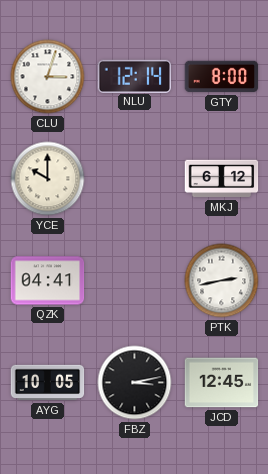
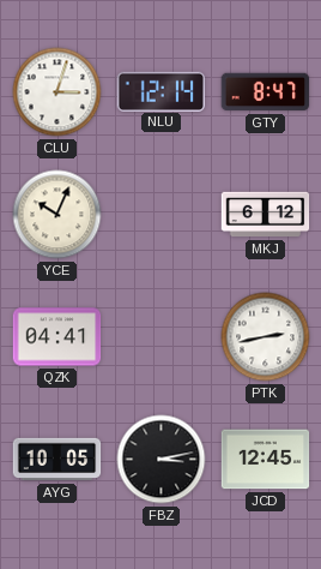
GTY: 8:00 -> 8:47 (266, 92)
YCE: 10:00 -> 10:04 (57, 215)
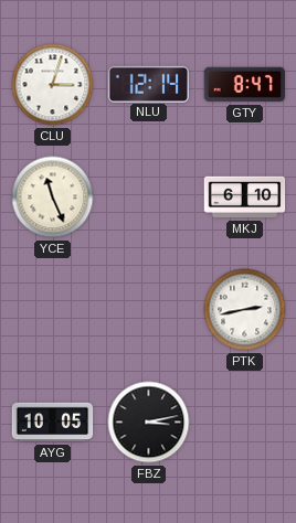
YCE: 10:04 -> 11:26 (53, 198)
MKJ: 6:12 -> 6:10 (245, 198)
QZK: 04:41 -> none (57, 337)
JCD: 12:45 -> none (266, 460)
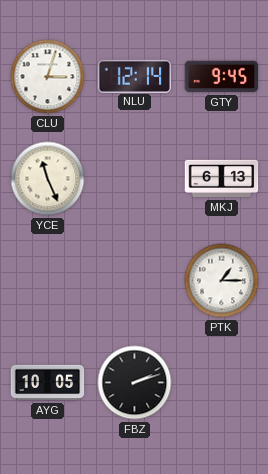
GTY: 8:47 -> 9:45 (222, 77)
MKJ: 6:10 -> 6:13 (222, 179)
PTK: 2:43 -> 1:15 (222, 281)
FBZ: 3:13 -> 2:12 (135, 383)
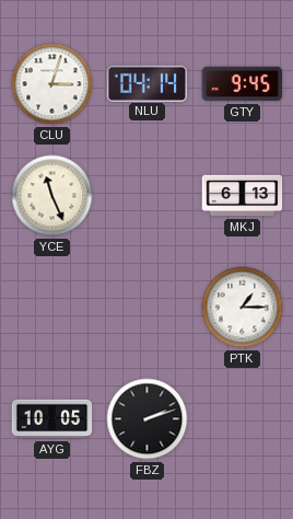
NLU: 12:14 -> 04:14 (148, 83)
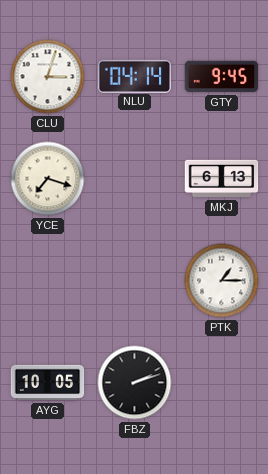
YCE: 11:26 -> 7:18 (48, 179)
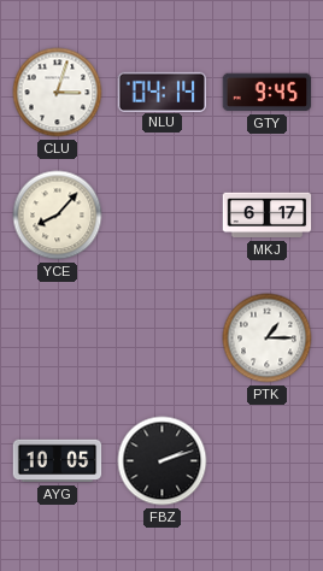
YCE: 7:18 -> 8:07 (58, 216)
MKJ: 6:13 -> 6:17 (268, 216)
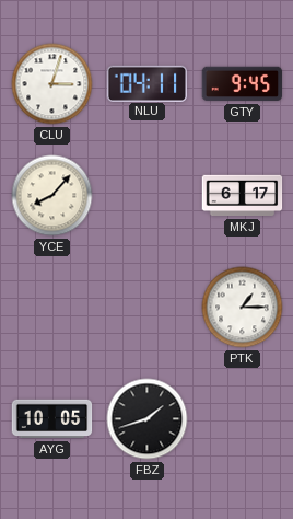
NLU: 04:14 -> 04:11 (148, 83)
FBZ: 2:12 -> 1:42 (148, 419)
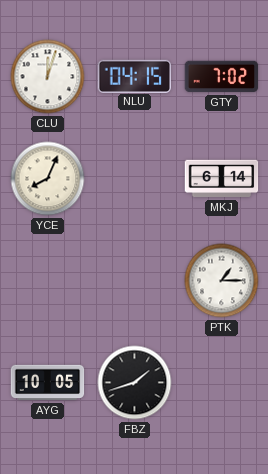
CLU: 3:03 -> 12:03 (48, 77)
NLU: 04:11 -> 04:15 (135, 76)
GTY: 9:45 -> 7:02 (222, 77)
YCE: 8:07 -> 8:04 (48, 179)
MKJ: 6:17 -> 6:14 (222, 179)
